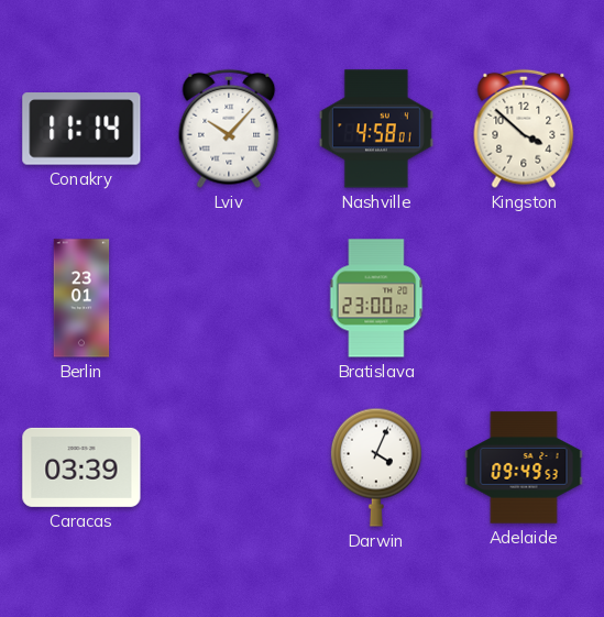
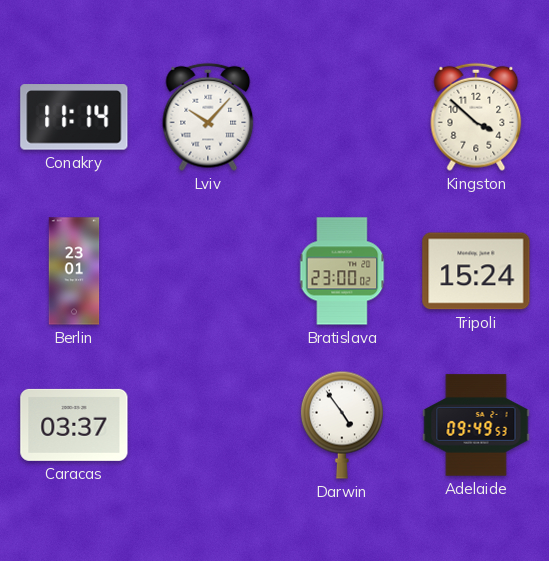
Nashville: 4:58 -> none (376, 129)
Tripoli: none -> 15:24 (476, 271)
Caracas: 03:39 -> 03:37 (74, 425)
Darwin: 4:04 -> 4:54 (342, 425)
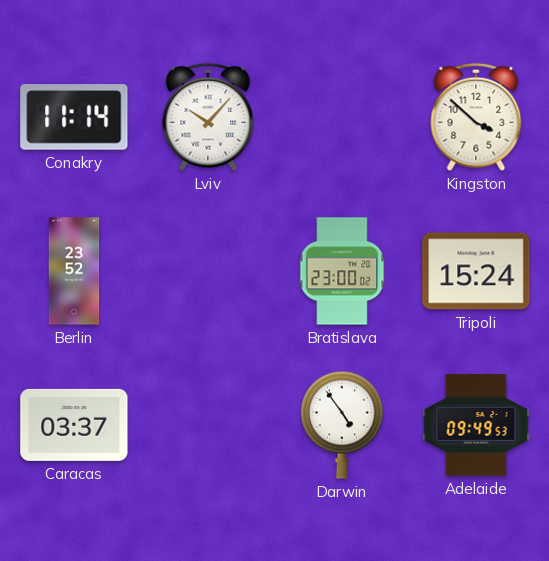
Berlin: 23:01 -> 23:52 (74, 271)
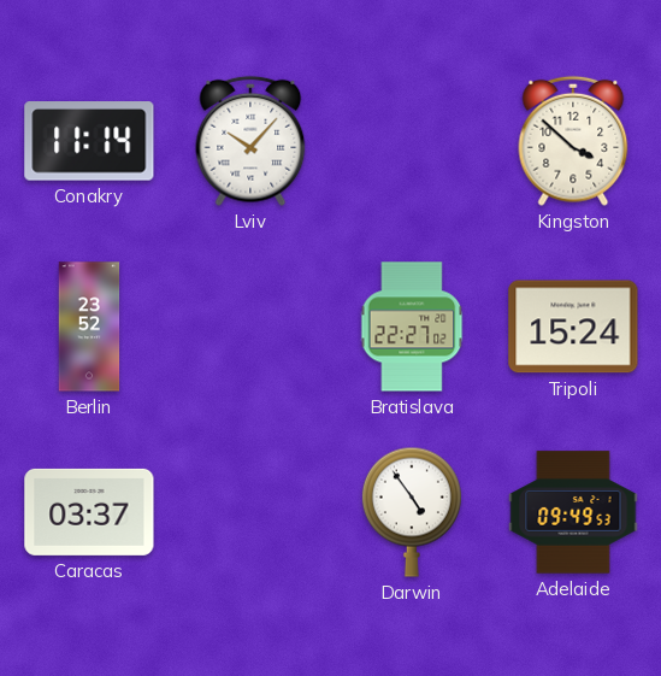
Bratislava: 23:00 -> 22:27 (412, 327)
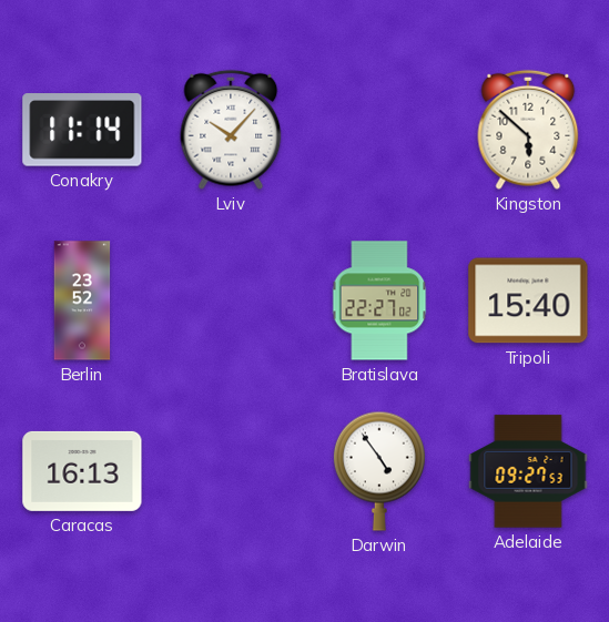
Kingston: 3:52 -> 5:52 (528, 130)
Tripoli: 15:24 -> 15:40 (528, 300)
Caracas: 03:37 -> 16:13 (82, 471)
Adelaide: 09:49 -> 09:27 (528, 471)
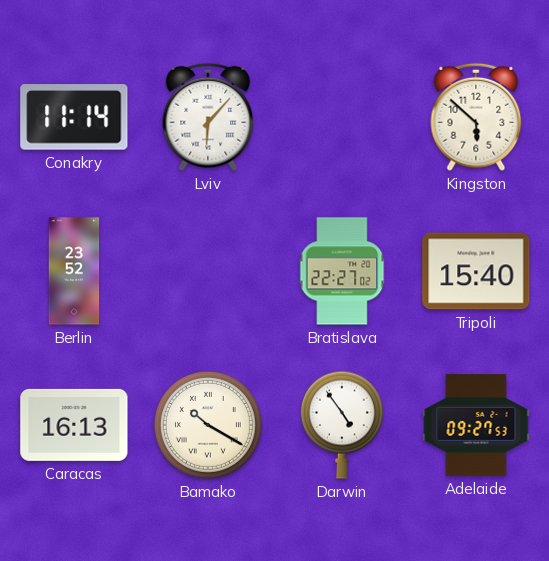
Lviv: 10:07 -> 6:07 (208, 117)
Bamako: none -> 10:20 (208, 425)
